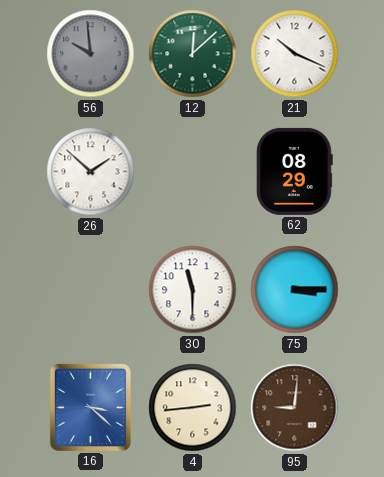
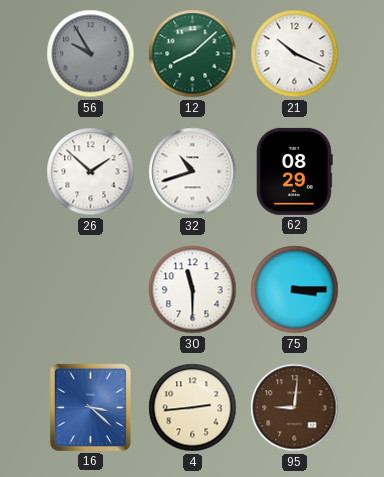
56: 9:59 -> 9:55 (91, 54)
12: 12:08 -> 8:08 (193, 54)
32: none -> 10:42 (193, 172)
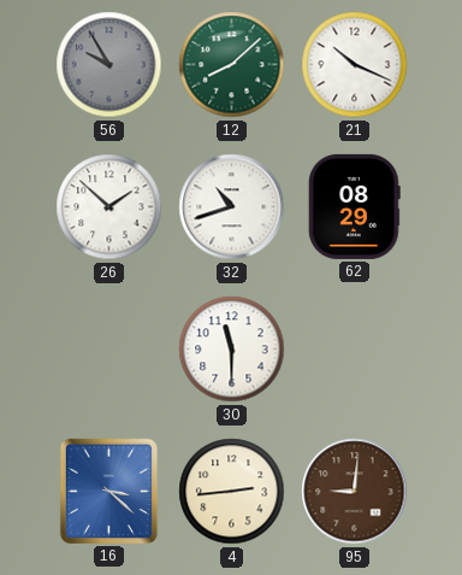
75: 3:15 -> none (295, 290)
